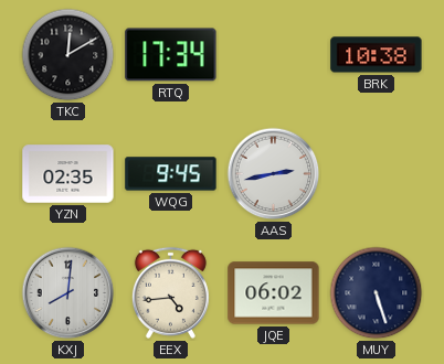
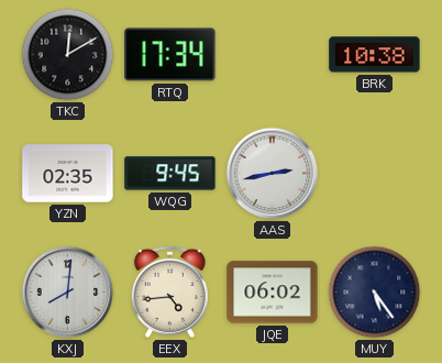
MUY: 5:27 -> 5:24 (375, 293)
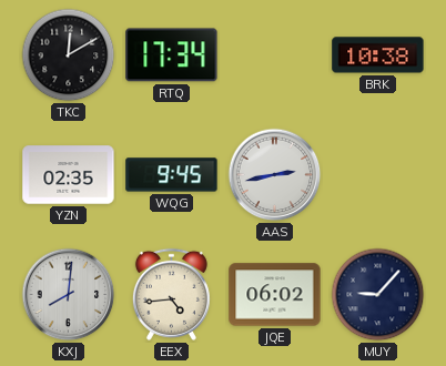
MUY: 5:24 -> 9:07 (378, 295)
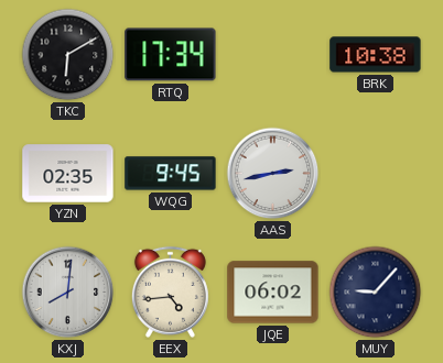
TKC: 12:10 -> 6:10 (68, 55)
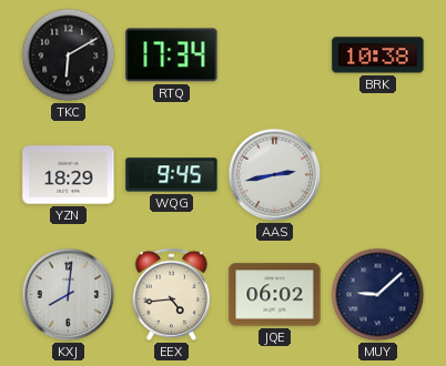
YZN: 02:35 -> 18:29 (69, 175)
MUY: 9:07 -> 9:08 (378, 295)
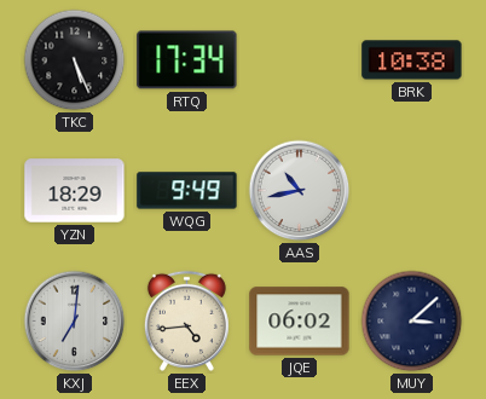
TKC: 6:10 -> 5:26 (75, 60)
WQG: 9:45 -> 9:49 (187, 191)
AAS: 2:43 -> 10:43 (300, 191)
KXJ: 8:01 -> 7:01 (75, 322)
MUY: 9:08 -> 3:08 (412, 322)
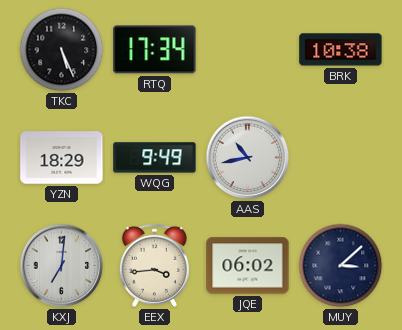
EEX: 4:44 -> 3:44 (154, 265)
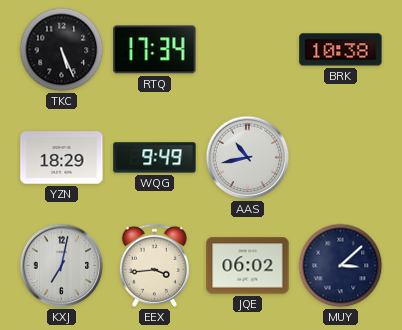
KXJ: 7:01 -> 7:02 (62, 266)
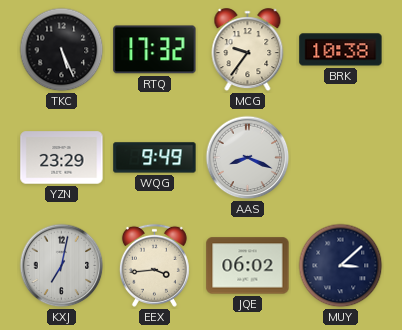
RTQ: 17:34 -> 17:32 (155, 50)
MCG: none -> 9:36 (248, 50)
YZN: 18:29 -> 23:29 (62, 158)
AAS: 10:43 -> 8:19 (248, 158)
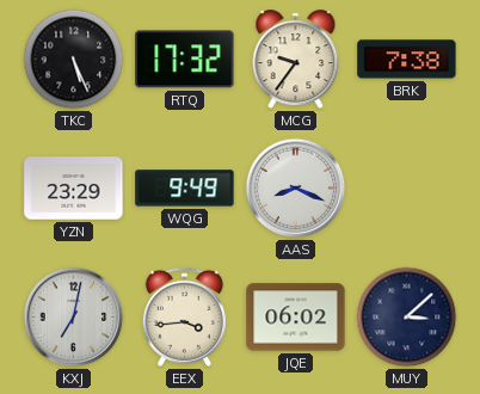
BRK: 10:38 -> 7:38 (407, 60)
